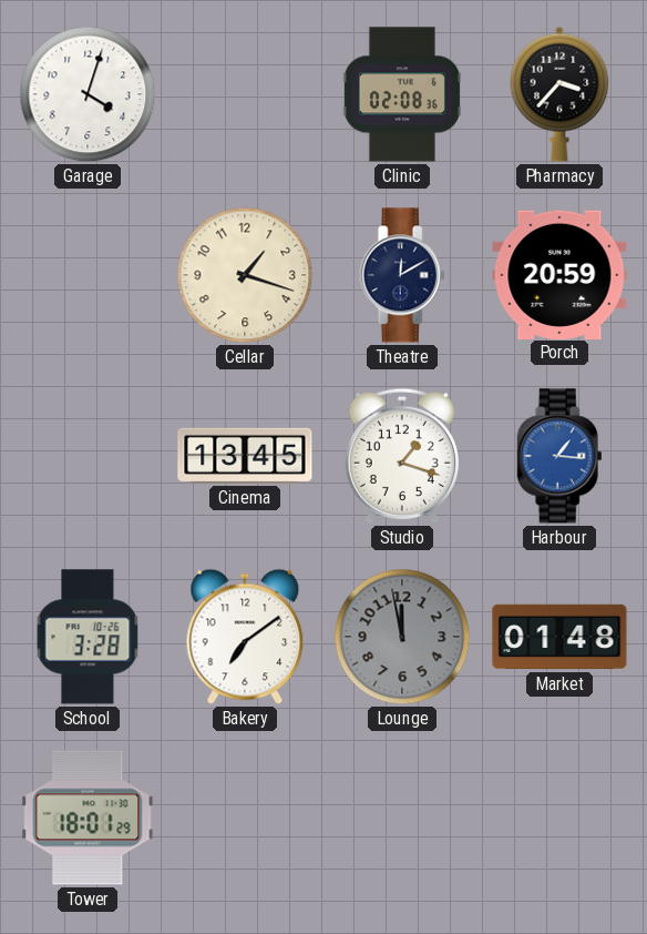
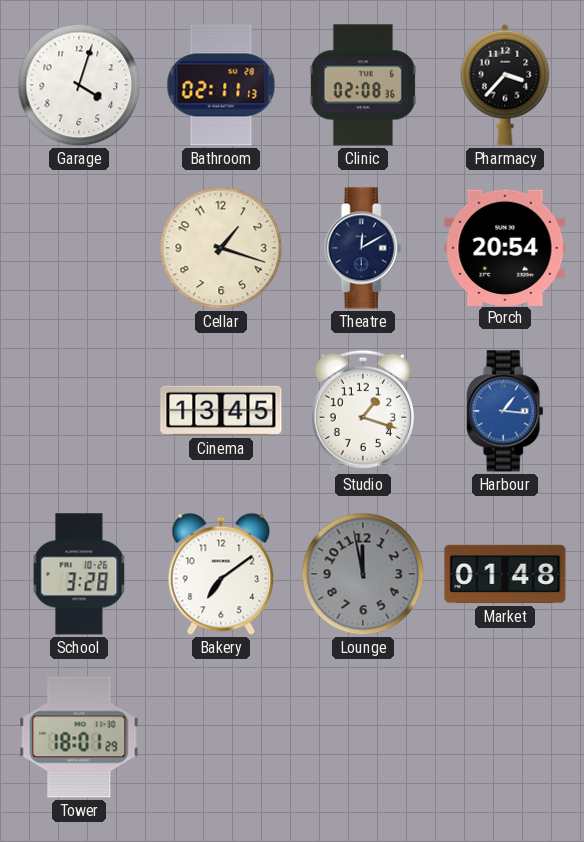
Bathroom: none -> 02:11 (221, 85)
Porch: 20:59 -> 20:54 (505, 247)
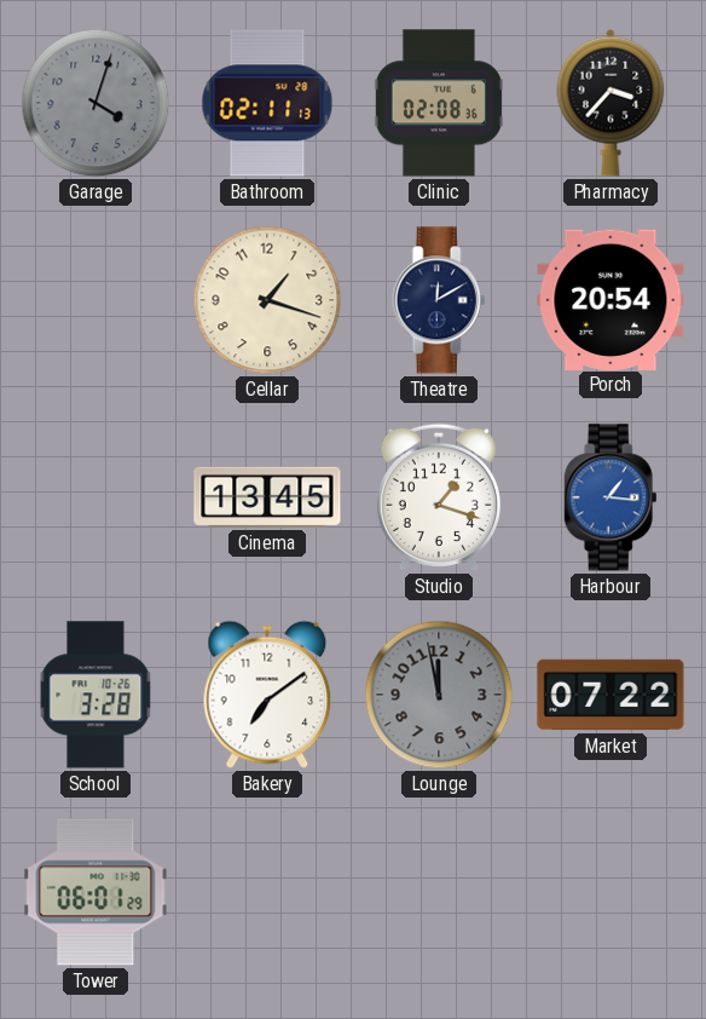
Garage dial: white -> grey (96, 103)
Market: 01:48 -> 07:22 (610, 695)
Tower: 18:01 -> 06:01 (96, 892)
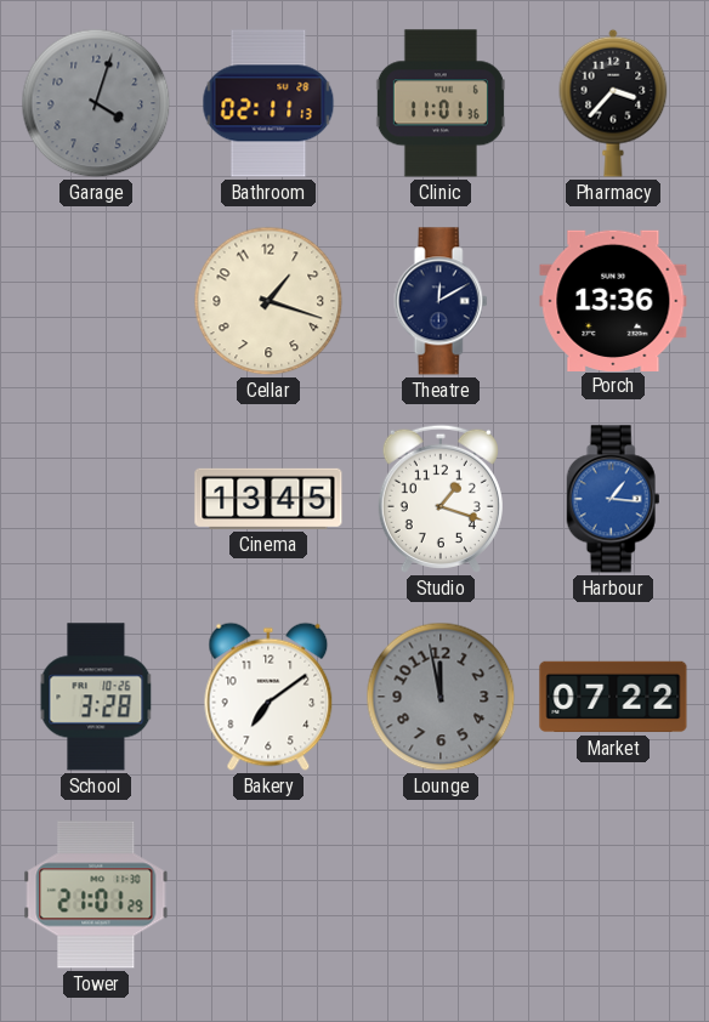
Clinic: 02:08 -> 11:01 (441, 103)
Porch: 20:54 -> 13:36 (613, 300)
Tower: 06:01 -> 21:01 (96, 895)
